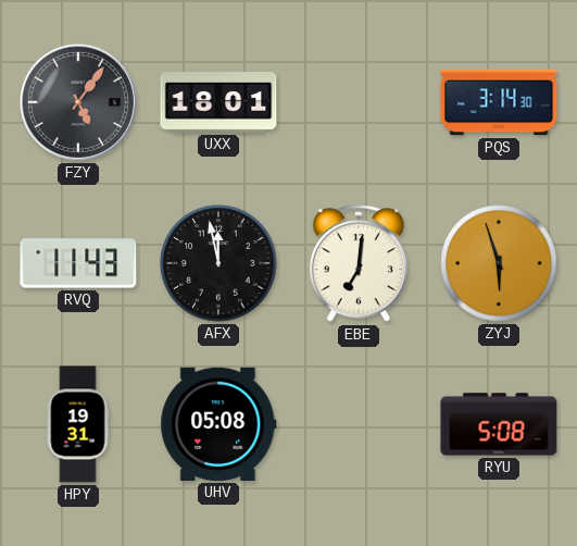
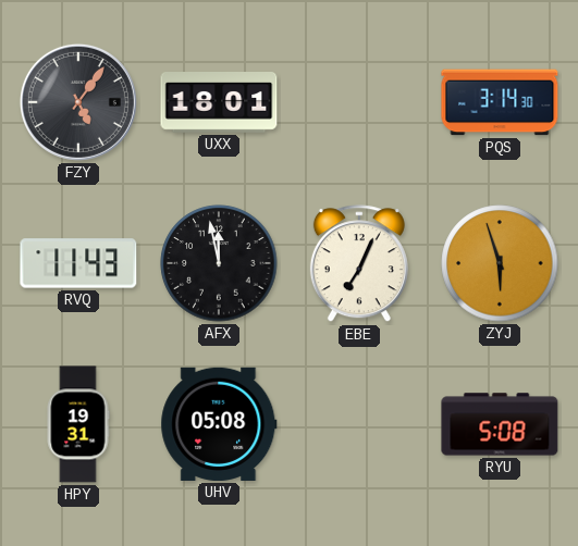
EBE: 7:01 -> 7:04 (359, 264)
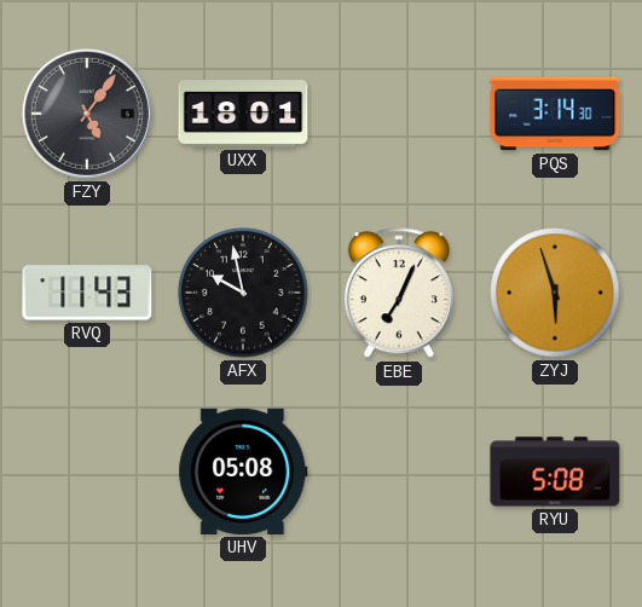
AFX: 11:58 -> 9:58 (243, 293)
HPY: 19:31 -> none (78, 424)
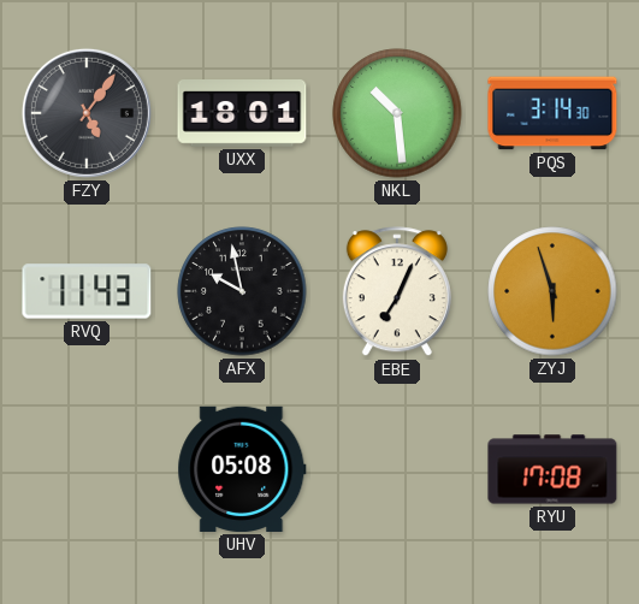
NKL: none -> 10:29 (397, 113)
RYU: 5:08 -> 17:08 (552, 469)
